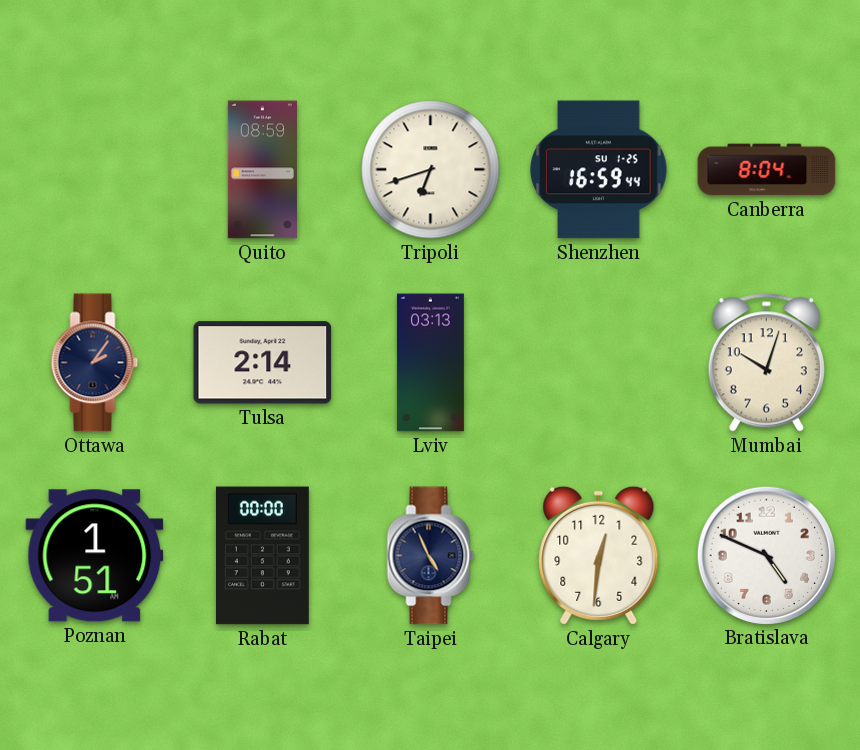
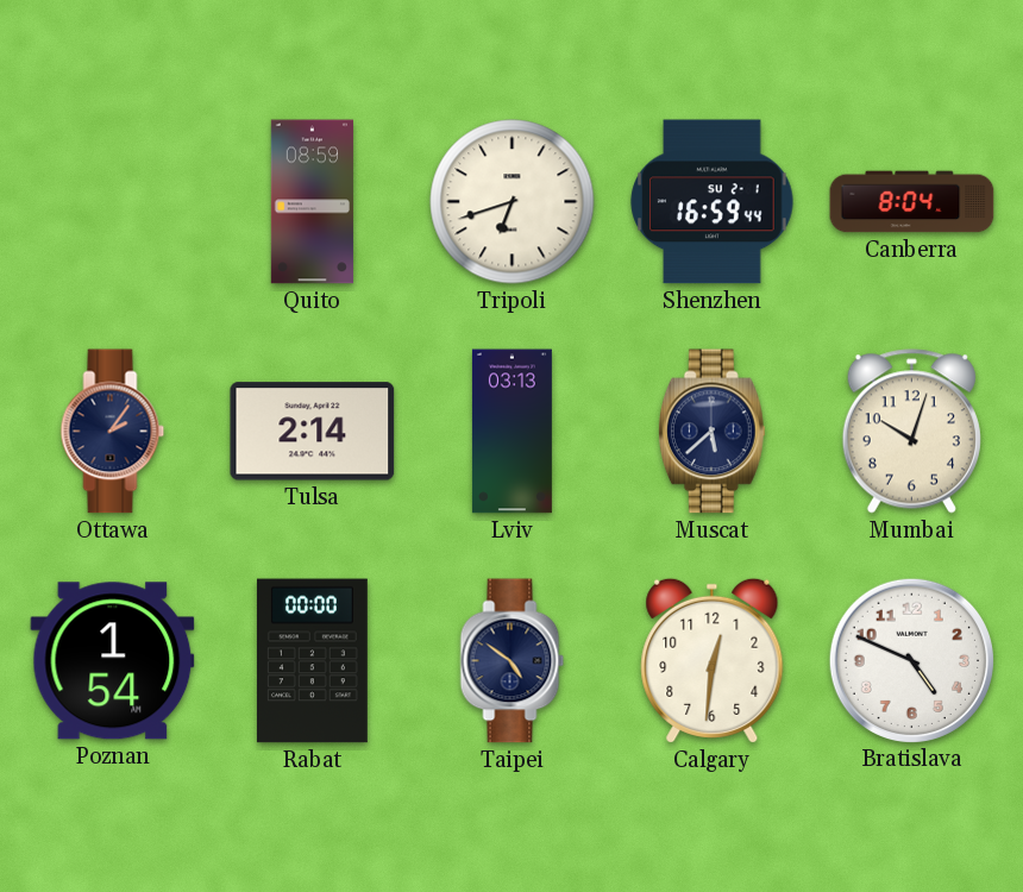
Shenzhen date: SU 1-25 -> SU 2-1 (713, 202)
Muscat: none -> 5:38 (711, 432)
Poznan: 1:51 -> 1:54 (113, 661)
Taipei: 4:56 -> 4:51 (513, 661)
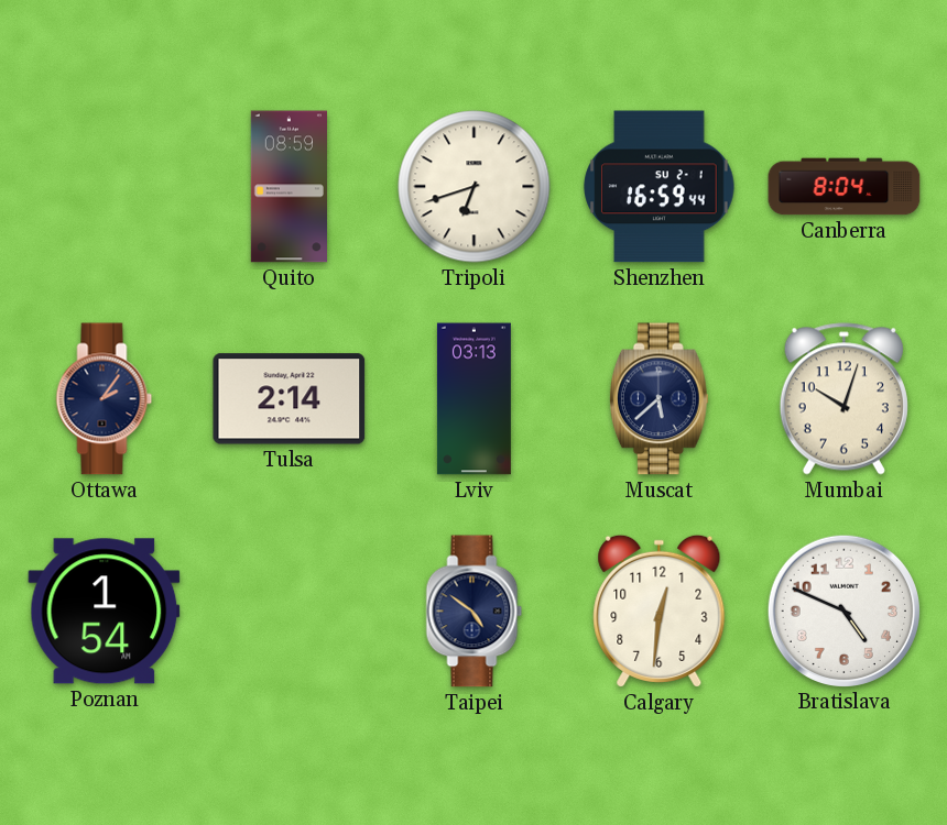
Rabat: 00:00 -> none (312, 661)
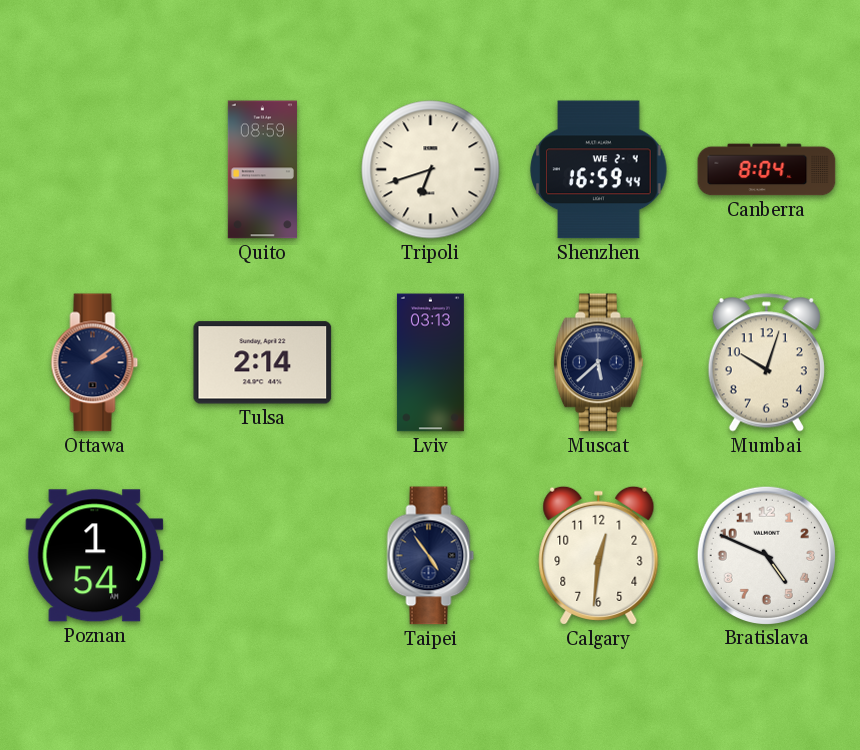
Shenzhen date: SU 2-1 -> WE 2-4 (599, 170)
Ottawa: 2:06 -> 2:09 (95, 363)
Taipei: 4:51 -> 4:54 (431, 556)
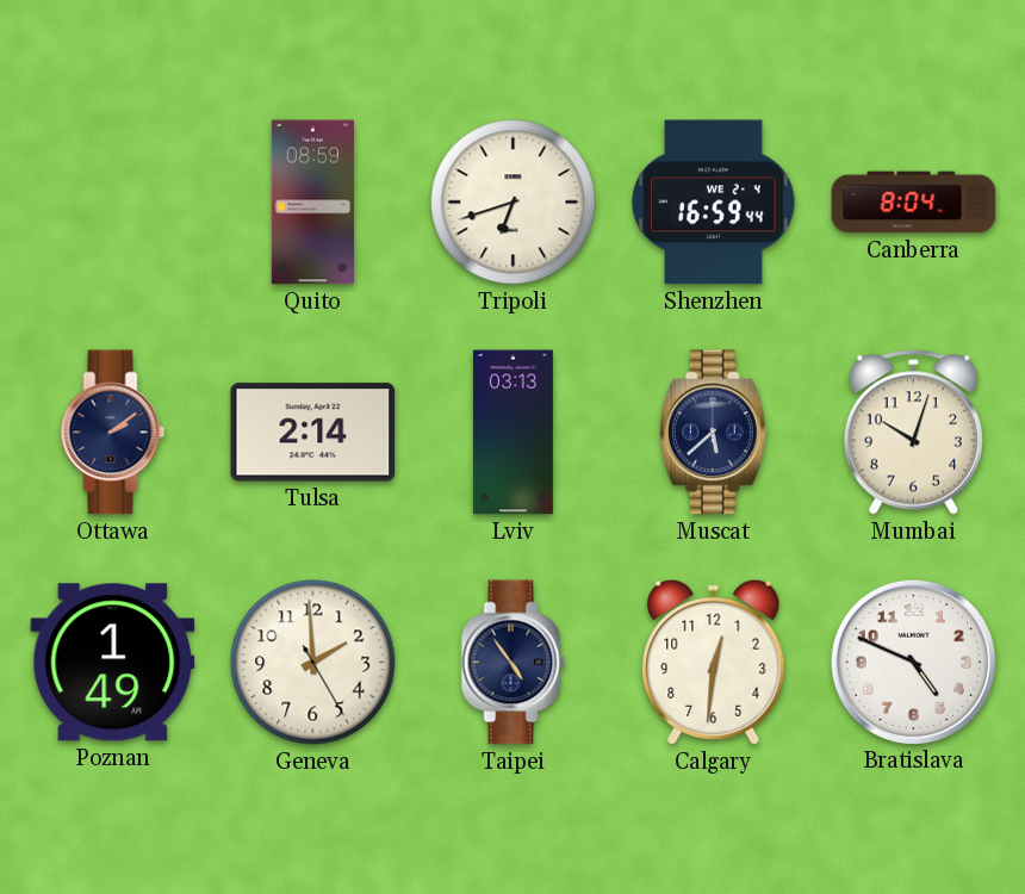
Poznan: 1:54 -> 1:49 (113, 663)
Geneva: none -> 1:59 (313, 663)
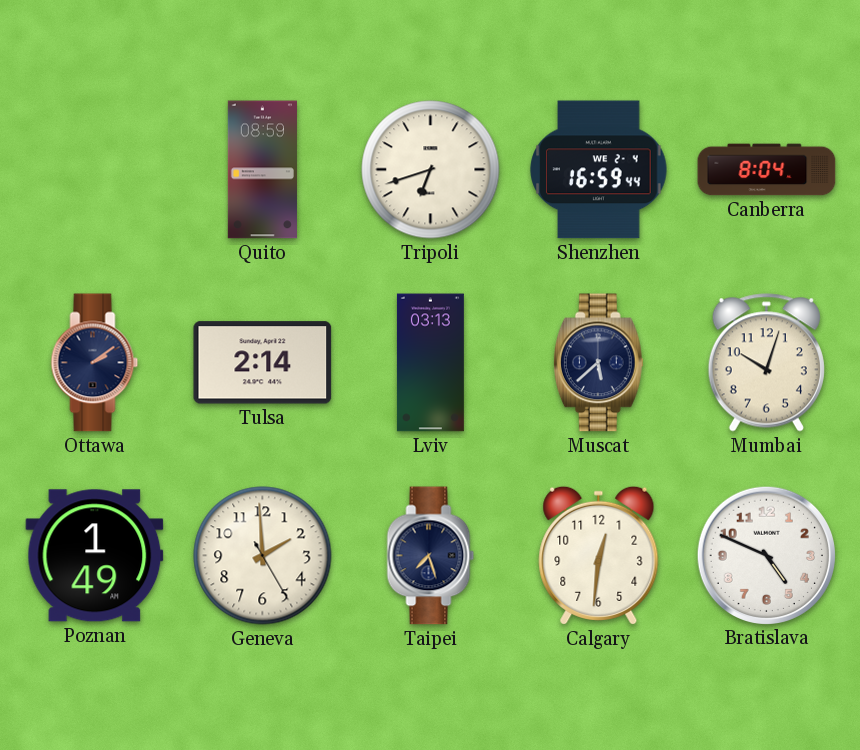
Taipei: 4:54 -> 7:27 (431, 556)
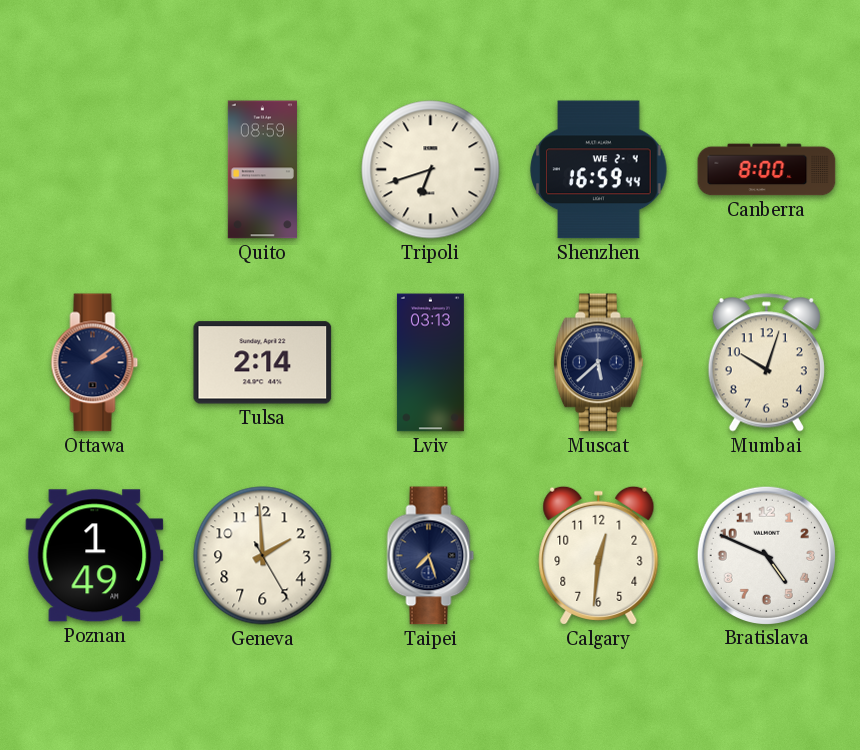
Canberra: 8:04 -> 8:00 (767, 170)
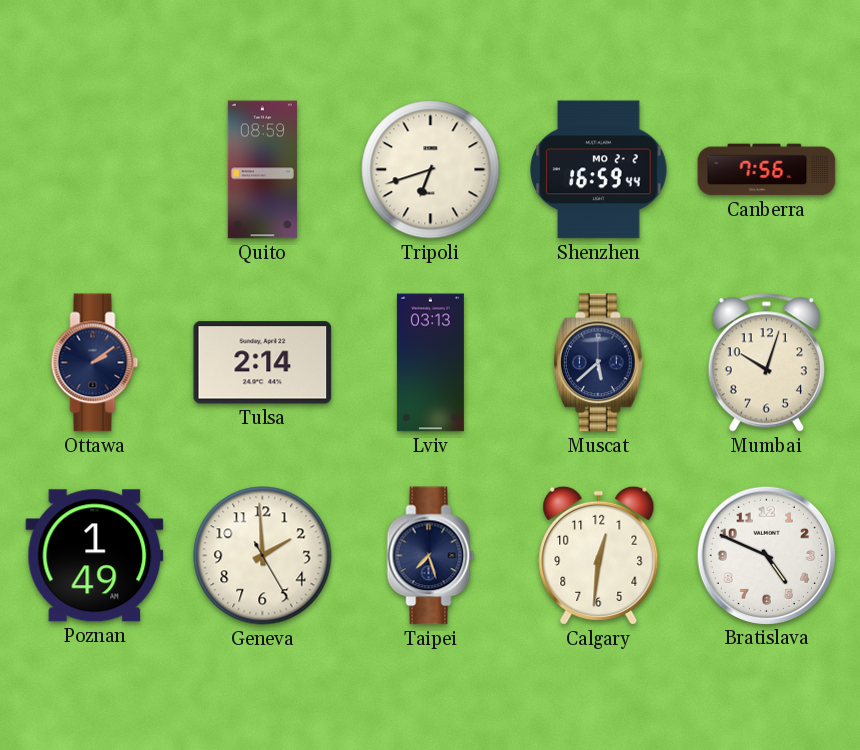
Shenzhen date: WE 2-4 -> MO 2-2 (599, 170)
Canberra: 8:00 -> 7:56 (767, 170)
